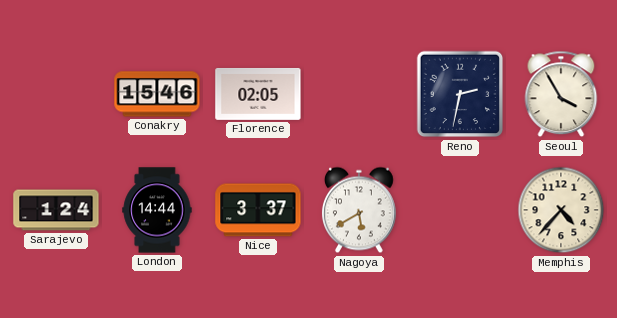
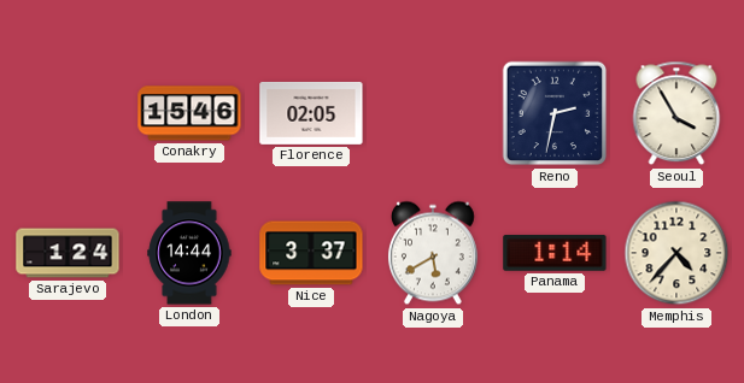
Panama: none -> 1:14 (555, 253)
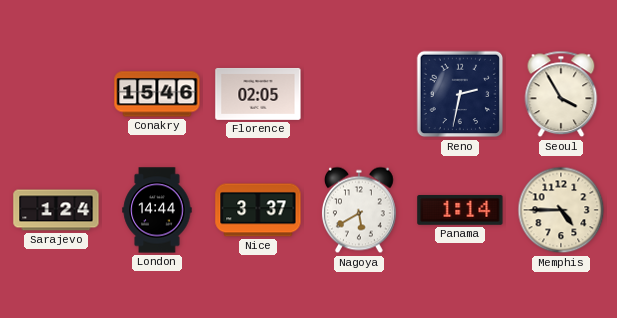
Memphis: 4:37 -> 4:45 (561, 210)
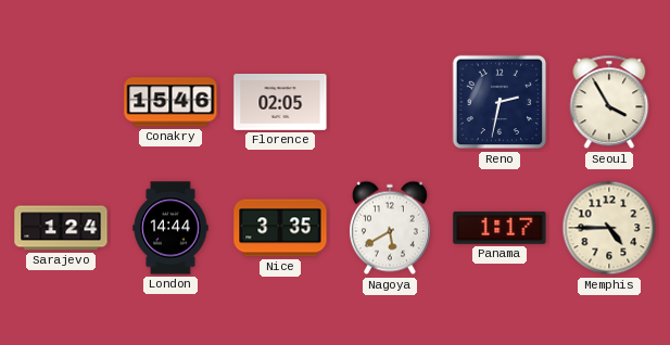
Nice: 3:37 -> 3:35 (280, 228)
Panama: 1:14 -> 1:17 (500, 228)
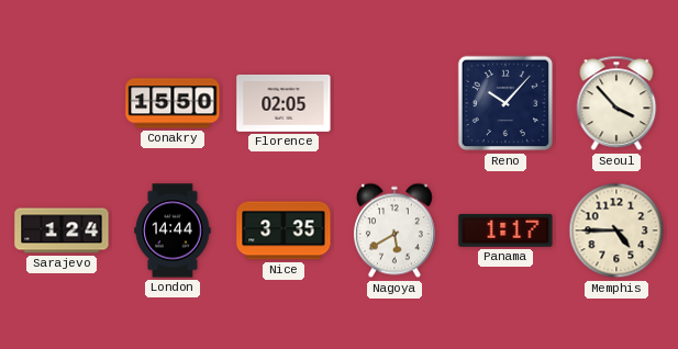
Conakry: 15:46 -> 15:50 (173, 103)
Reno: 2:32 -> 10:07 (505, 103)
Seoul: 3:55 -> 3:53 (616, 103)
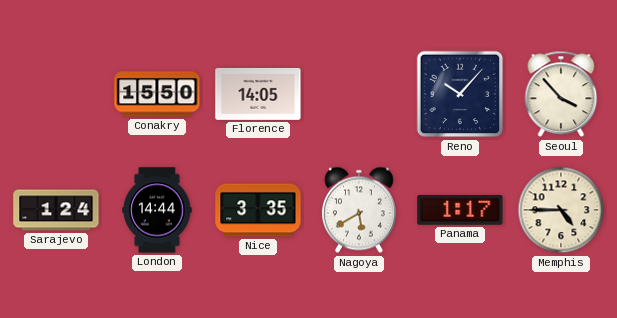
Florence: 02:05 -> 14:05 (258, 94)
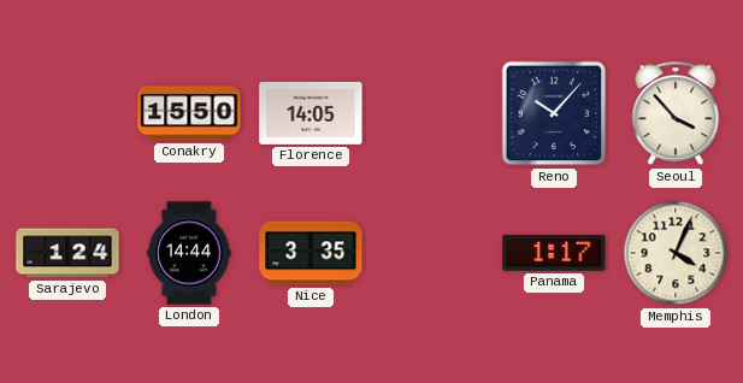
Nagoya: 5:40 -> none (359, 210)
Memphis: 4:45 -> 4:04 (676, 253)
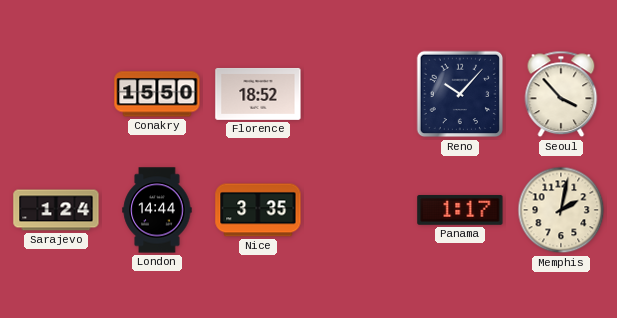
Florence: 14:05 -> 18:52 (258, 94)
Memphis: 4:04 -> 2:02 (561, 210)
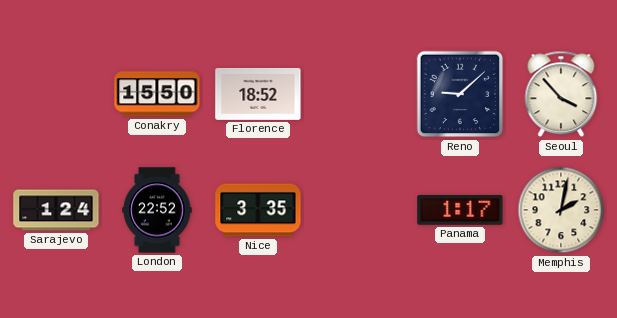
Reno: 10:07 -> 9:08 (460, 94)
London: 14:44 -> 22:52 (157, 210)
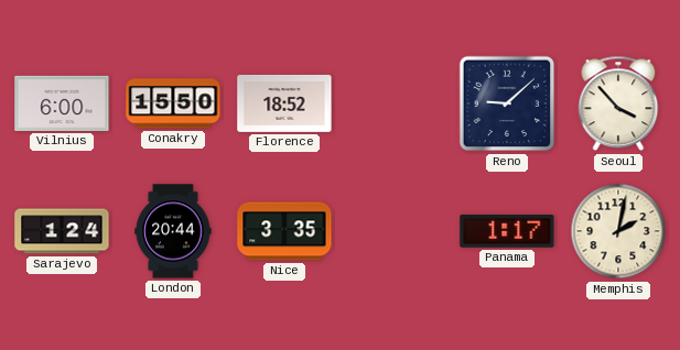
Vilnius: none -> 6:00 (62, 103)
London: 22:52 -> 20:44 (173, 231)
